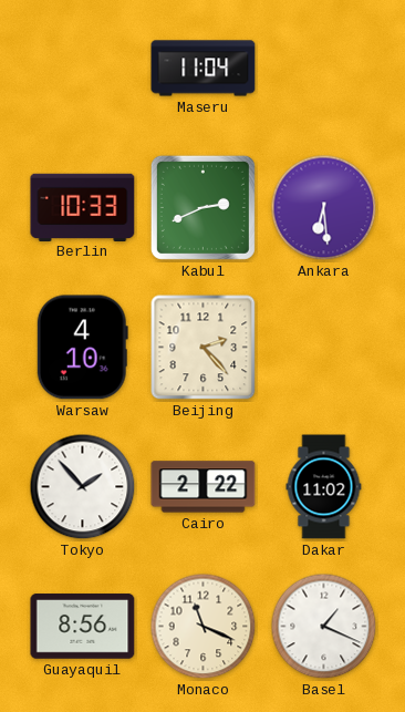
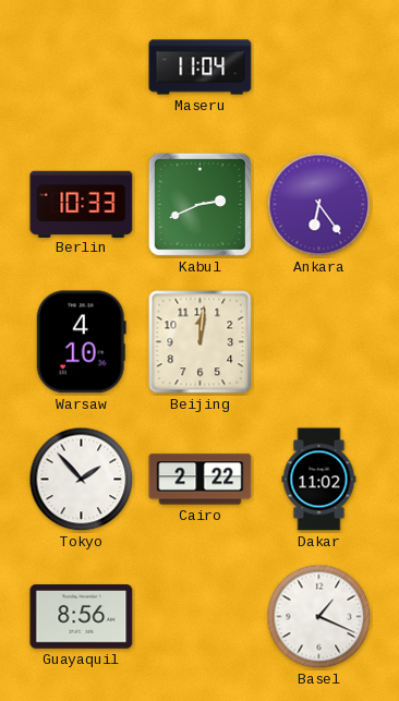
Ankara: 6:29 -> 6:24 (319, 205)
Beijing: 2:23 -> 12:01 (201, 342)
Monaco: 11:19 -> none (204, 627)
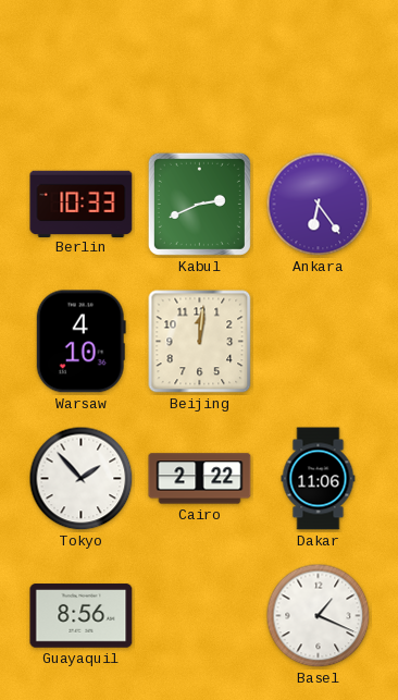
Maseru: 11:04 -> none (201, 68)
Dakar: 11:02 -> 11:06 (319, 479)
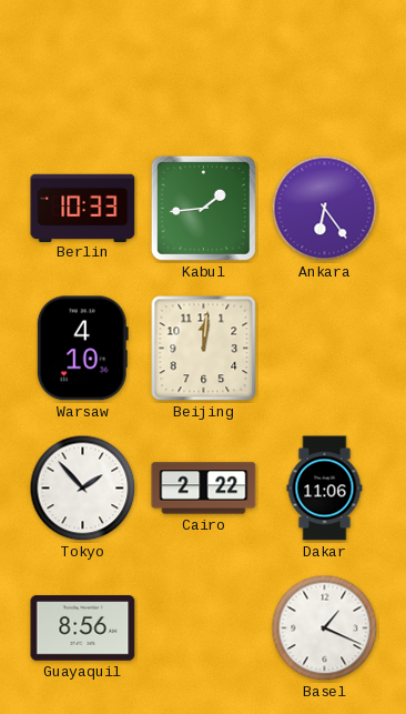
Kabul: 2:41 -> 1:44 (203, 208)
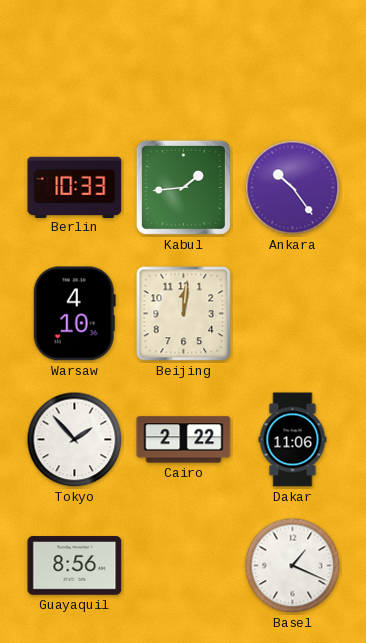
Ankara: 6:24 -> 10:24 (293, 188)
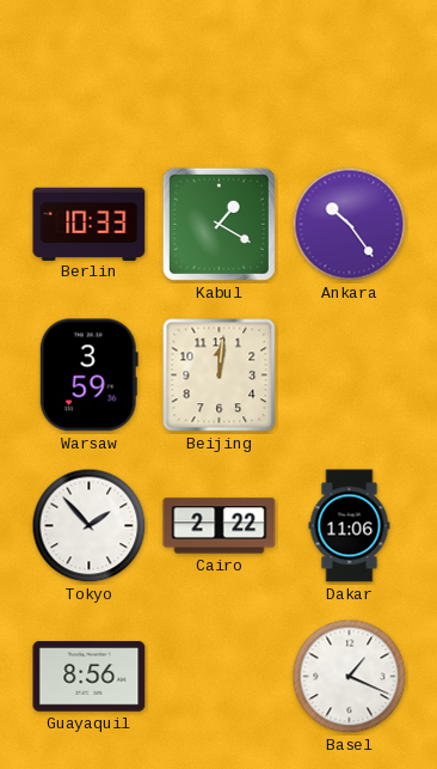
Kabul: 1:44 -> 1:20 (219, 224)
Warsaw: 4:10 -> 3:59 (88, 376)
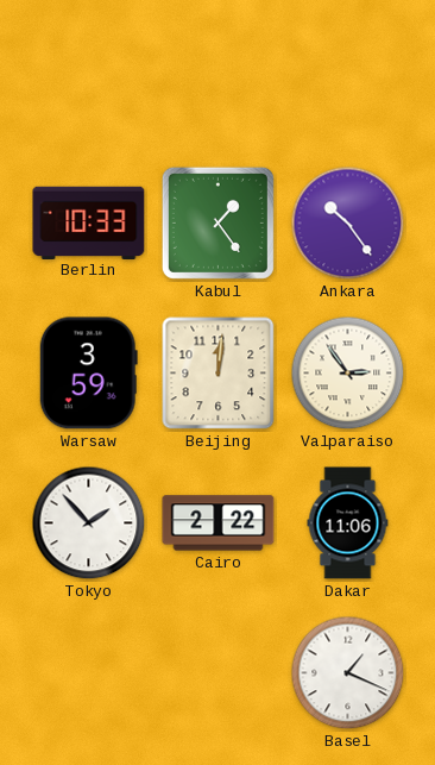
Kabul: 1:20 -> 1:24 (218, 222)
Valparaiso: none -> 2:54 (348, 374)
Guayaquil: 8:56 -> none (90, 677)
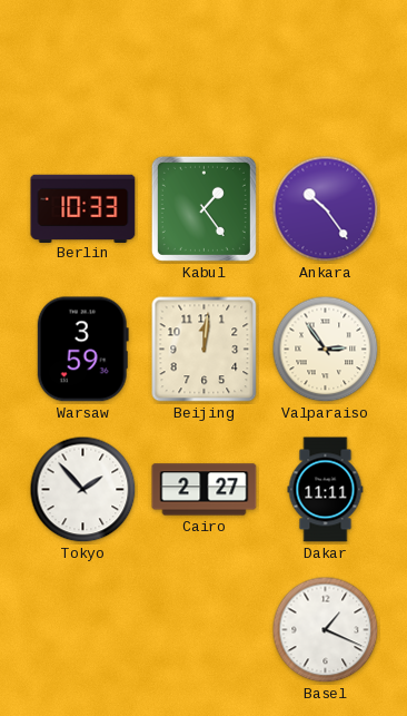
Cairo: 2:22 -> 2:27 (205, 490)
Dakar: 11:06 -> 11:11 (326, 490)
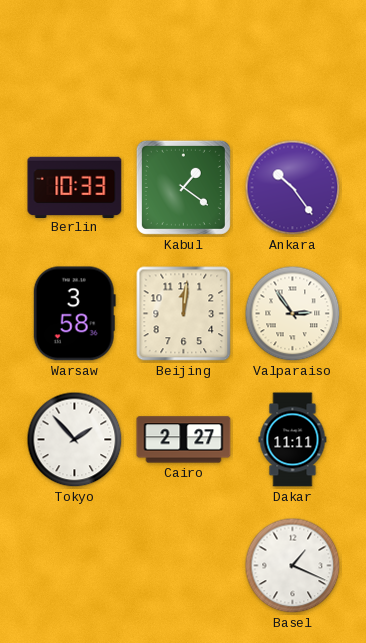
Kabul: 1:24 -> 1:21 (183, 187)
Warsaw: 3:59 -> 3:58 (74, 314)
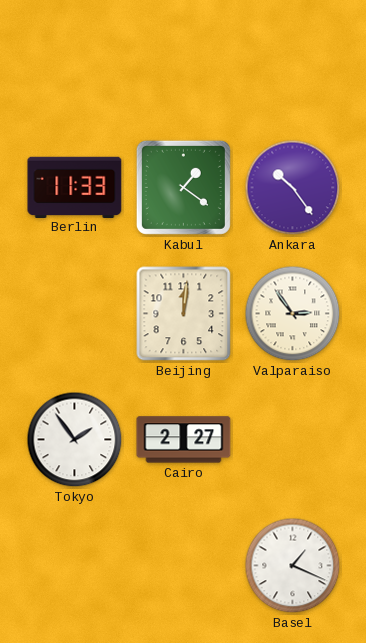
Berlin: 10:33 -> 11:33 (75, 187)
Warsaw: 3:58 -> none (74, 314)
Tokyo: 1:53 -> 1:54 (75, 440)
Dakar: 11:11 -> none (293, 440)
